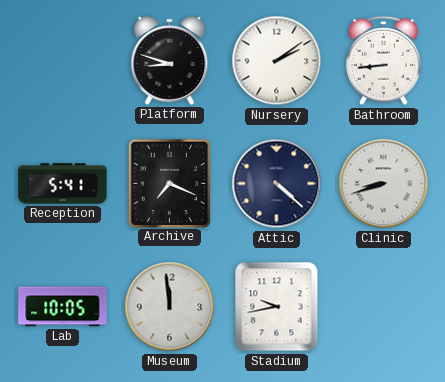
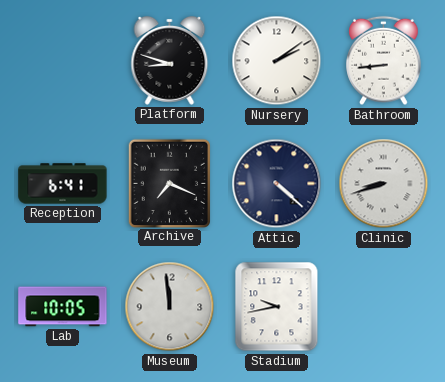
Reception: 5:41 -> 6:41 (63, 184)
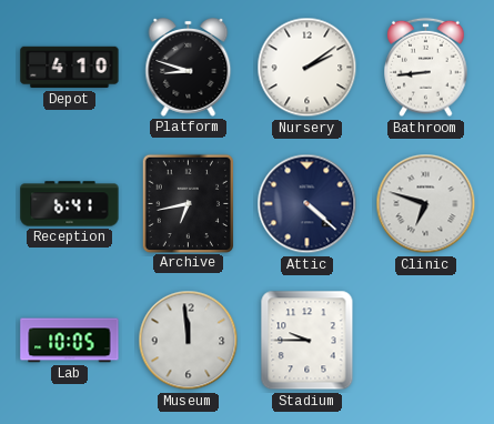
Depot: none -> 4:10 (70, 68)
Archive: 7:19 -> 6:43 (188, 203)
Clinic: 8:42 -> 6:48 (426, 204)
Stadium: 9:43 -> 9:45 (308, 341)
